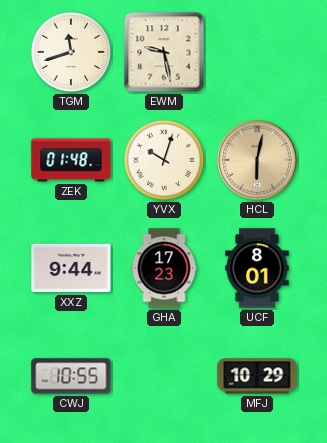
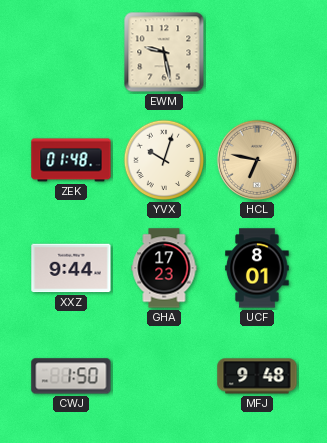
TGM: 11:42 -> none (71, 52)
HCL: 6:02 -> 6:47 (257, 160)
CWJ: 10:55 -> 1:50 (71, 376)
MFJ: 10:29 -> 9:48 (257, 376)
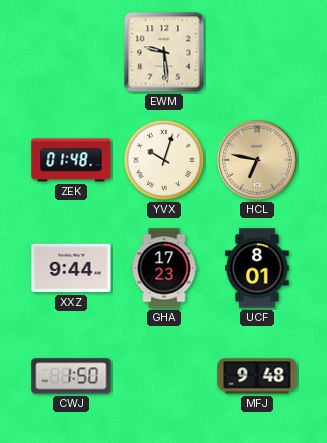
EWM: 9:28 -> 9:29 (164, 52)
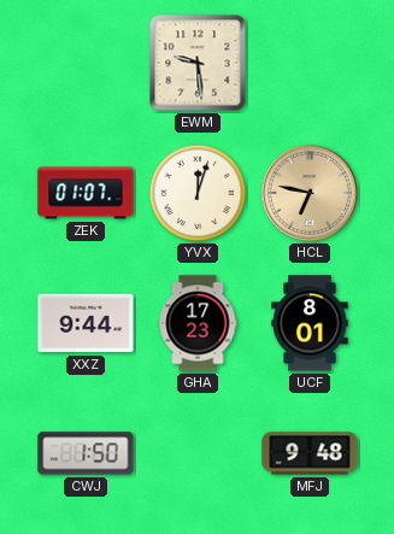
ZEK: 01:48 -> 01:07 (86, 193)
YVX: 10:03 -> 12:03 (198, 193)
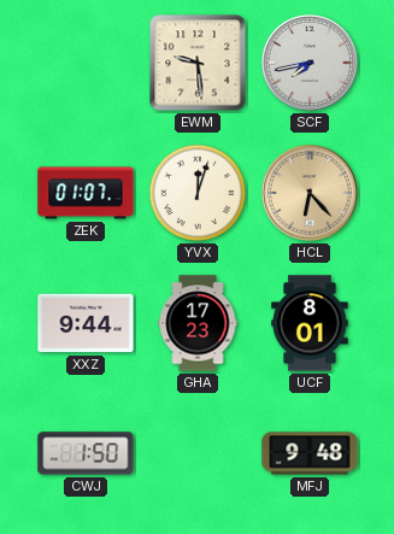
SCF: none -> 7:43 (310, 63)
HCL: 6:47 -> 6:23 (310, 193)
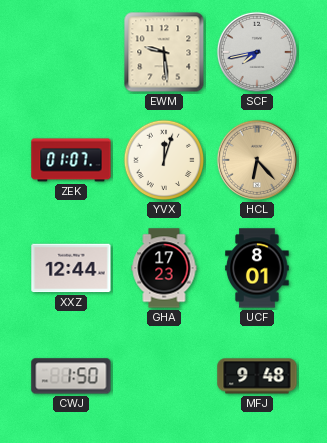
XXZ: 9:44 -> 12:44 (71, 268)
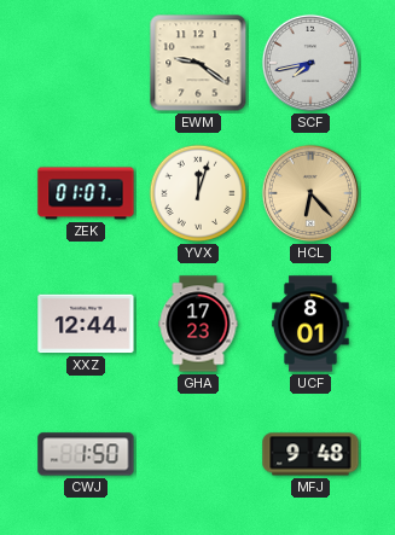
EWM: 9:29 -> 9:21 (198, 63)
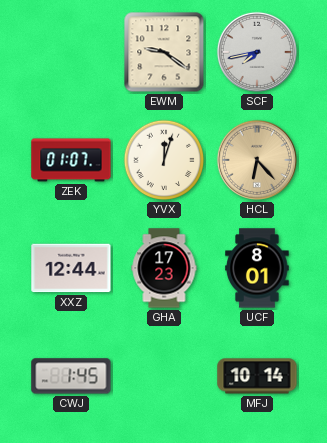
CWJ: 1:50 -> 1:45 (71, 376)
MFJ: 9:48 -> 10:14 (257, 376)
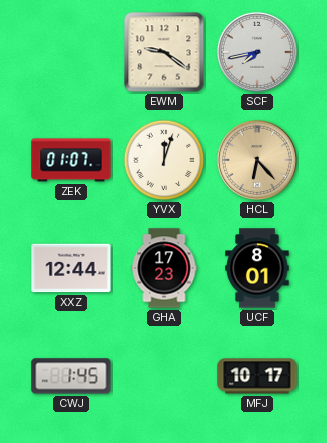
MFJ: 10:14 -> 10:17 (257, 376)
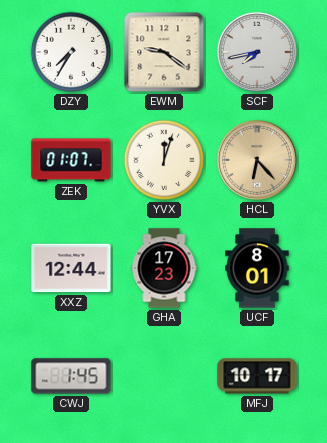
DZY: none -> 7:35 (71, 52)
